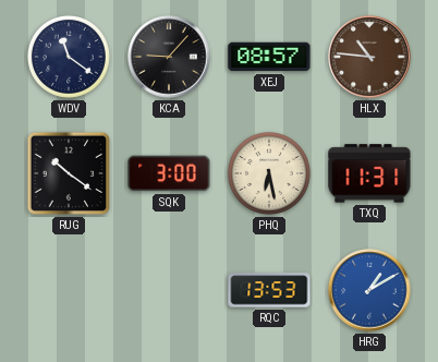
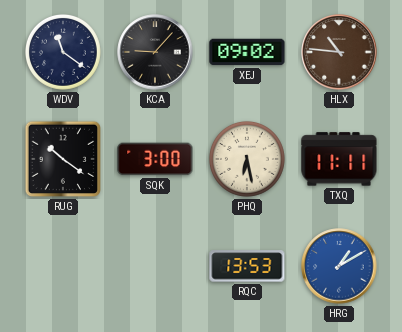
XEJ: 08:57 -> 09:02 (247, 52)
TXQ: 11:31 -> 11:11 (339, 159)
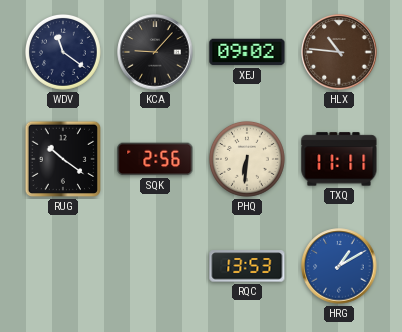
SQK: 3:00 -> 2:56 (155, 159)
PHQ: 6:28 -> 6:31 (247, 159)
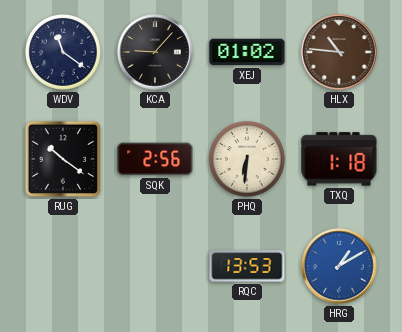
XEJ: 09:02 -> 01:02 (247, 52)
TXQ: 11:11 -> 1:18 (339, 159)
